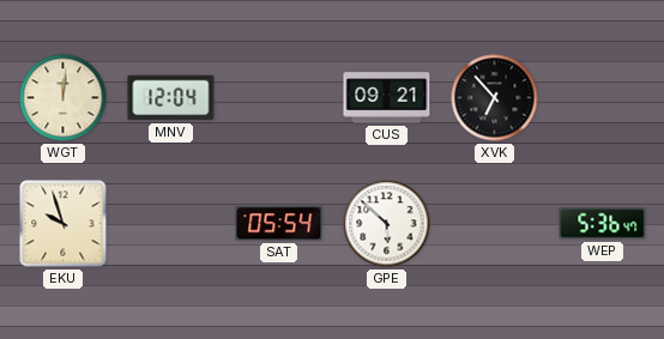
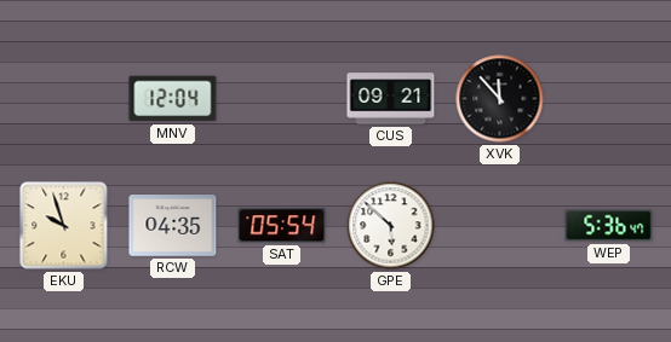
WGT: 12:01 -> none (64, 98)
XVK: 6:53 -> 11:53 (500, 99)
RCW: none -> 04:35 (173, 226)
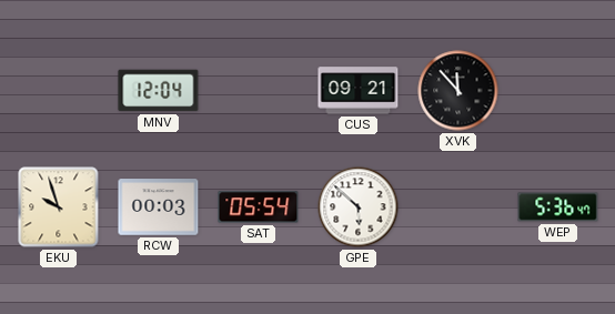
RCW: 04:35 -> 00:03 (159, 207)
